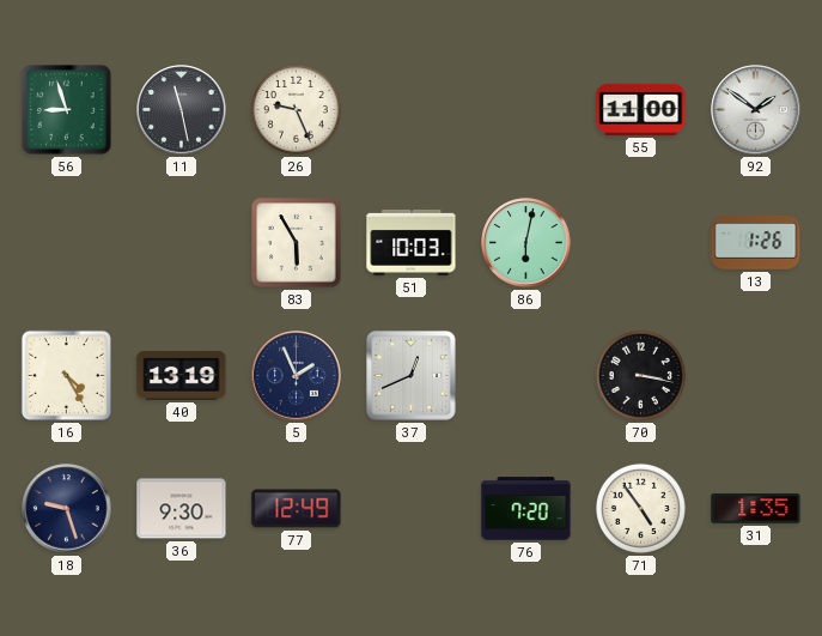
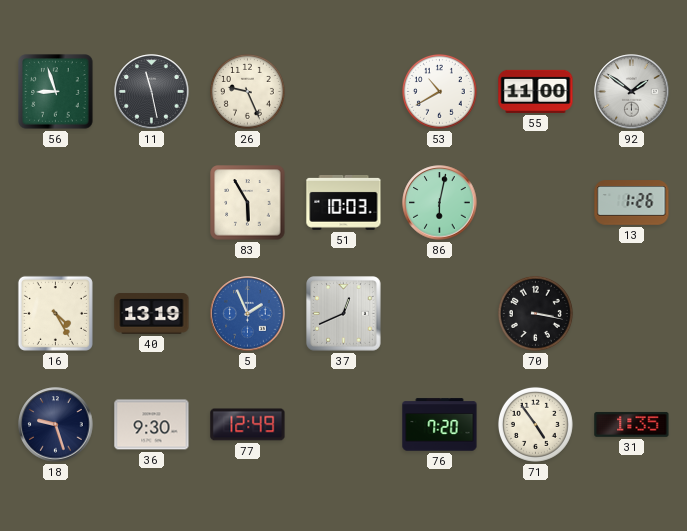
53: none -> 10:40 (439, 91)
5 dial: navy -> blue (248, 314)
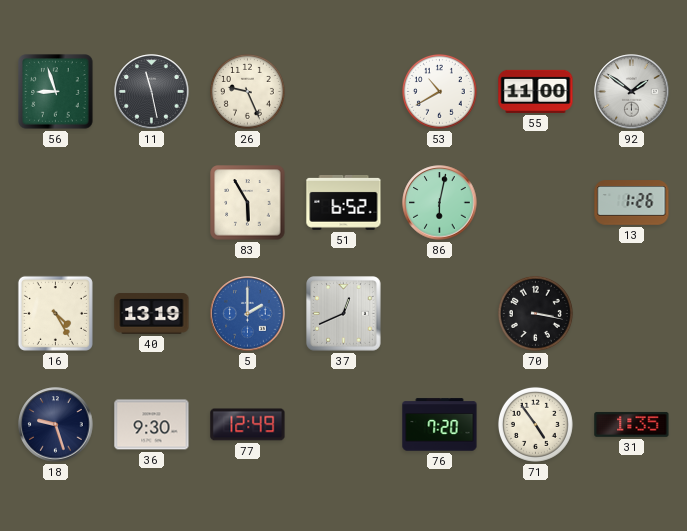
51: 10:03 -> 6:52 (344, 203)
5: 1:56 -> 2:00 (248, 314)
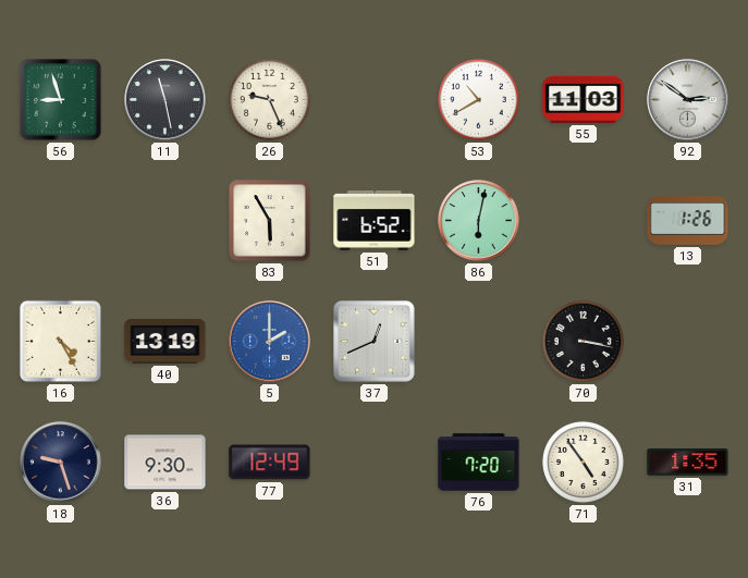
55: 11:00 -> 11:03 (584, 99)
92: 1:51 -> 2:51 (688, 100)
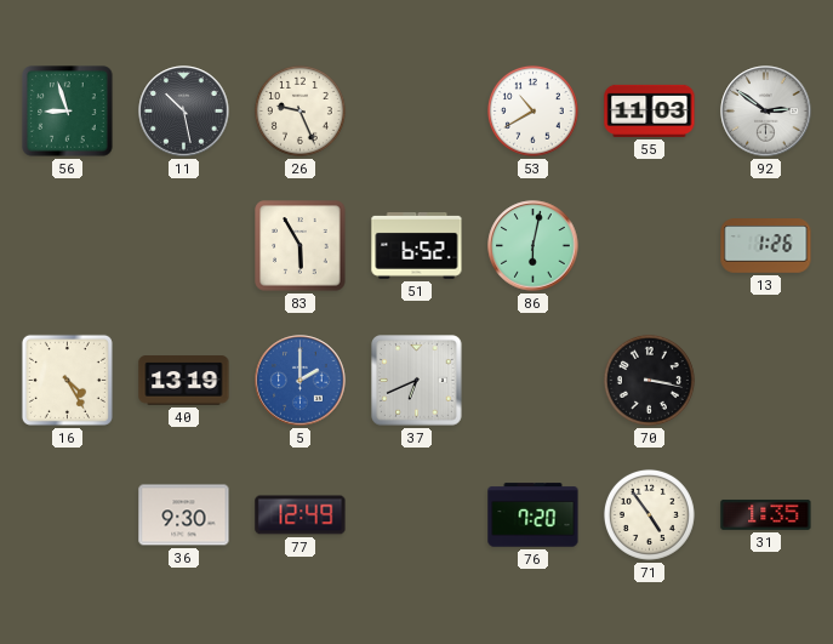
11: 11:28 -> 10:28 (184, 112)
37: 12:41 -> 6:41 (417, 381)
18: 9:27 -> none (61, 463)
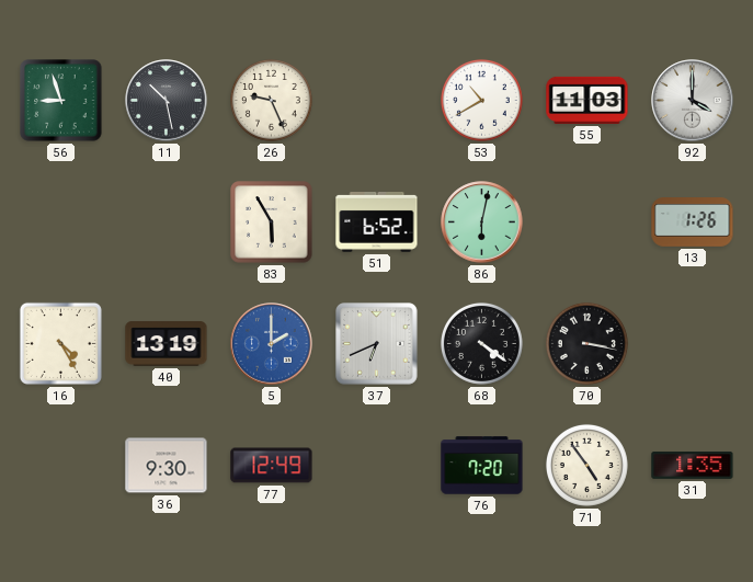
92: 2:51 -> 4:00 (693, 101)
68: none -> 4:21 (481, 343)
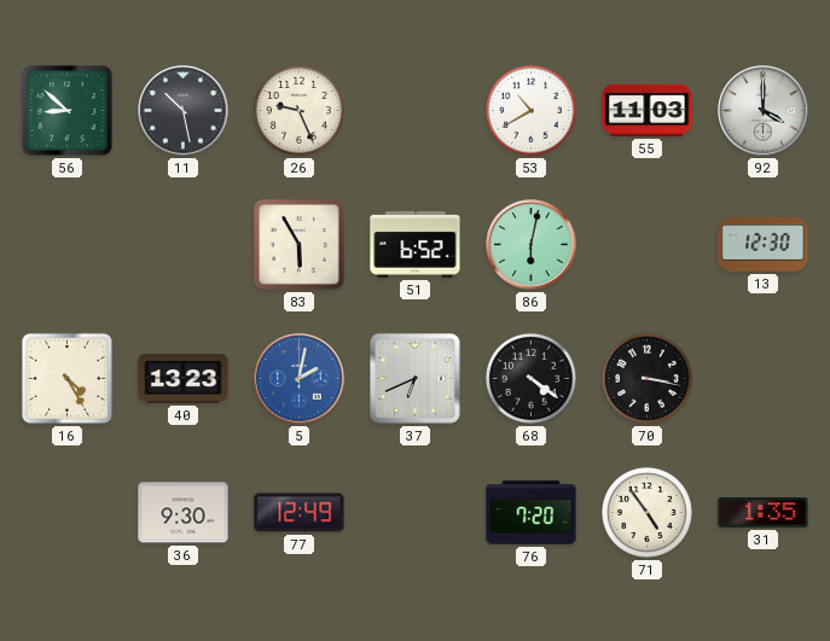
56: 8:57 -> 8:52 (68, 111)
13: 1:26 -> 12:30 (764, 245)
40: 13:19 -> 13:23 (184, 379)
5: 2:00 -> 2:02 (300, 379)
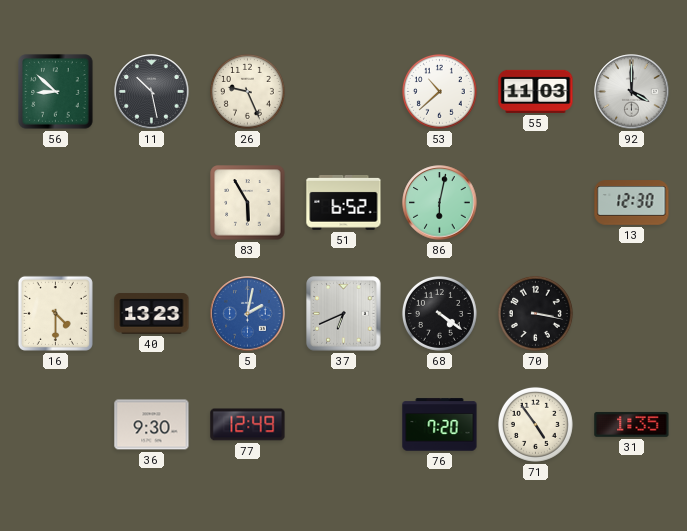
53: 10:40 -> 10:38 (439, 91)
16: 4:25 -> 4:30 (55, 313)
